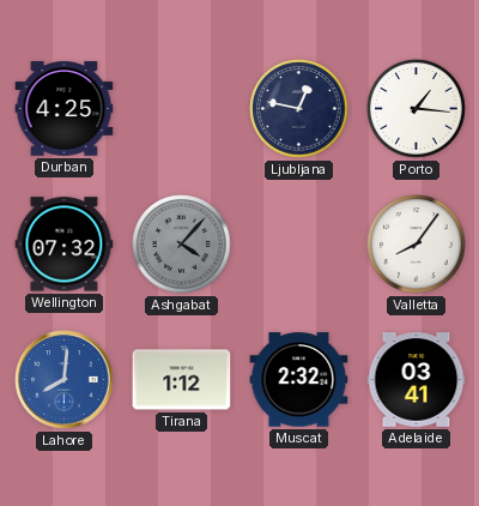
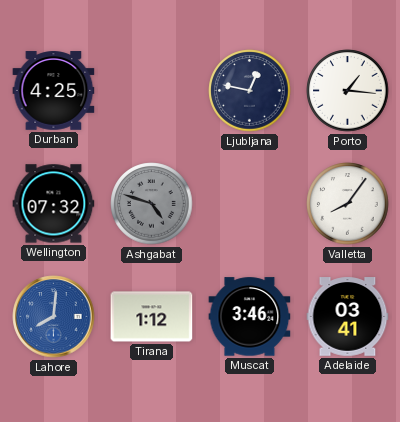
Ashgabat: 4:07 -> 4:48 (152, 204)
Muscat: 2:32 -> 3:46 (250, 317)
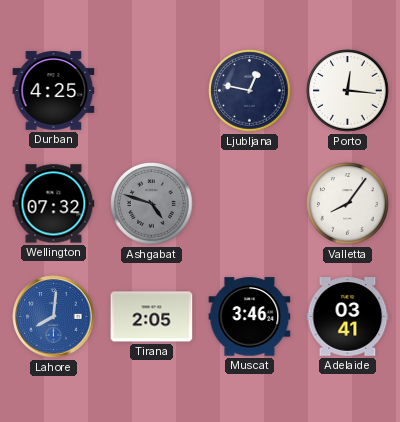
Porto: 1:16 -> 12:16 (348, 91)
Tirana: 1:12 -> 2:05 (152, 317)
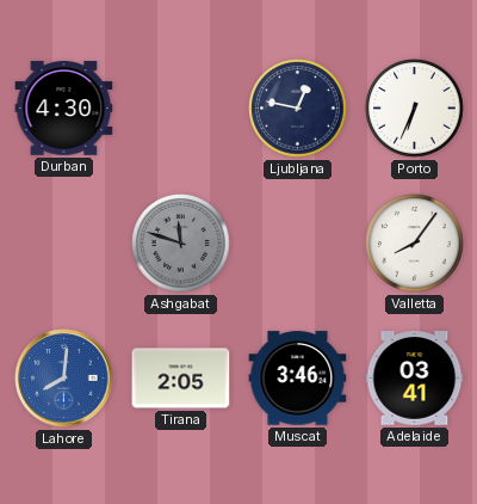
Durban: 4:25 -> 4:30 (64, 109)
Porto: 12:16 -> 6:34 (415, 109)
Wellington: 07:32 -> none (54, 204)
Ashgabat: 4:48 -> 11:48 (181, 244)
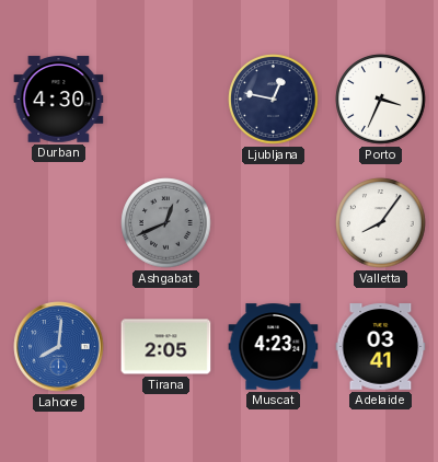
Porto: 6:34 -> 3:34 (381, 100)
Ashgabat: 11:48 -> 12:41 (166, 223)
Muscat: 3:46 -> 4:23 (274, 347)
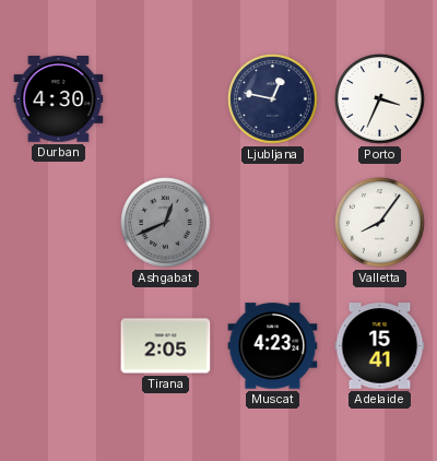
Lahore: 8:01 -> none (59, 347)
Adelaide: 03:41 -> 15:41 (380, 346)
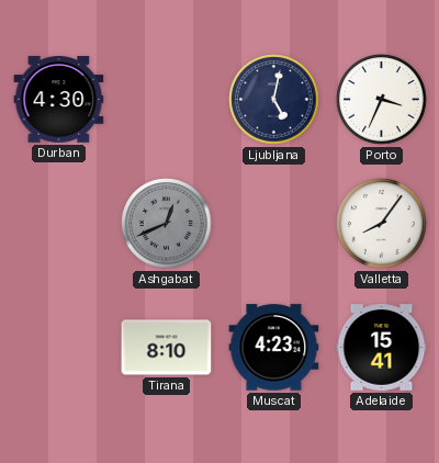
Ljubljana: 12:47 -> 5:02 (274, 100)
Tirana: 2:05 -> 8:10 (167, 348)
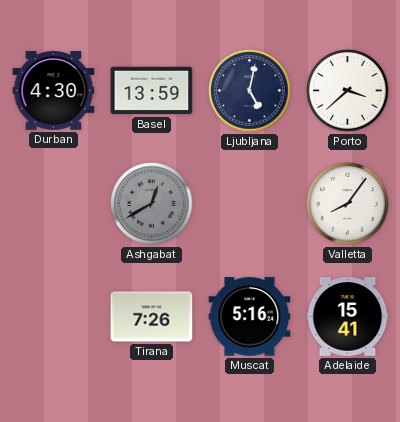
Basel: none -> 13:59 (152, 91)
Porto: 3:34 -> 3:38 (348, 91)
Ashgabat: 12:41 -> 12:40 (152, 204)
Tirana: 8:10 -> 7:26 (152, 317)
Muscat: 4:23 -> 5:16 (250, 317)
